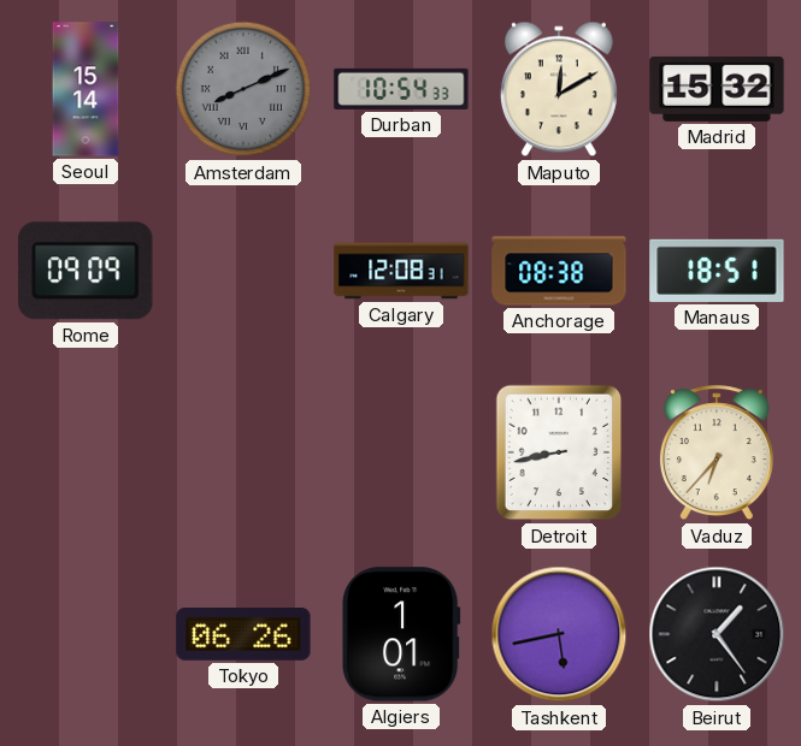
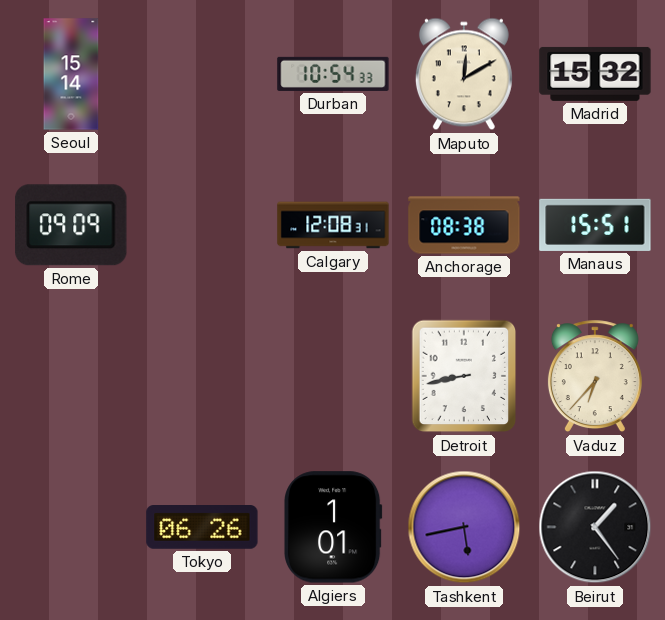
Amsterdam: 8:11 -> none (243, 89)
Manaus: 18:51 -> 15:51 (595, 225)
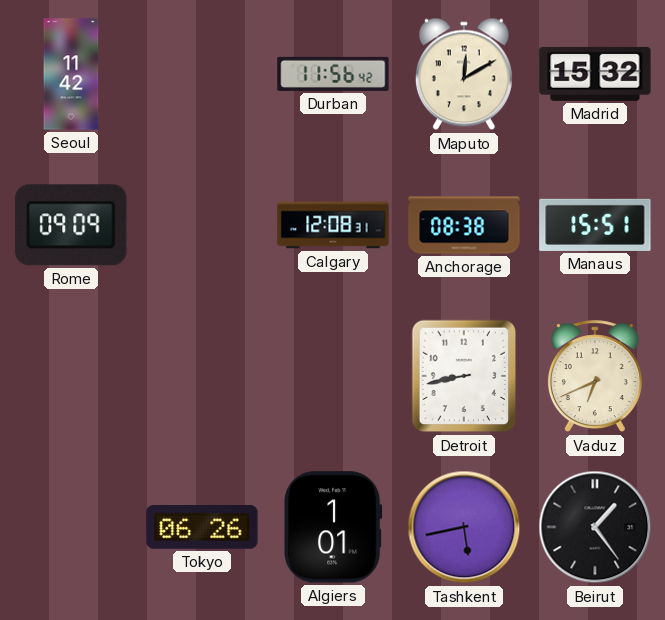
Seoul: 15:14 -> 11:42 (71, 74)
Durban: 10:54 -> 11:56 (333, 74)
Vaduz: 6:37 -> 6:41 (595, 377)
